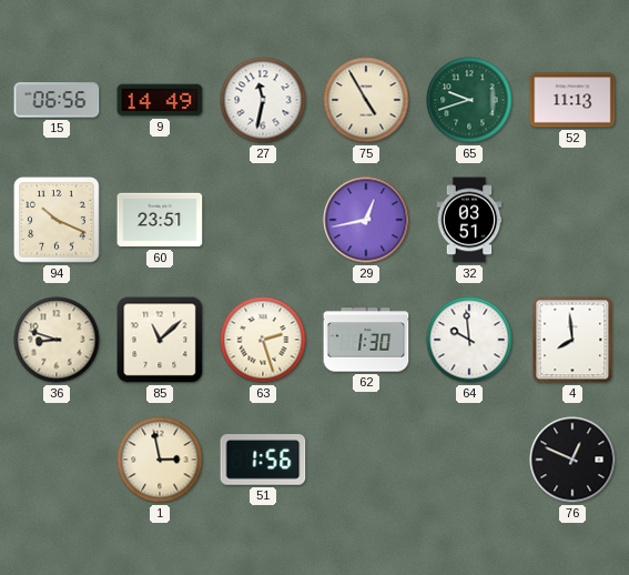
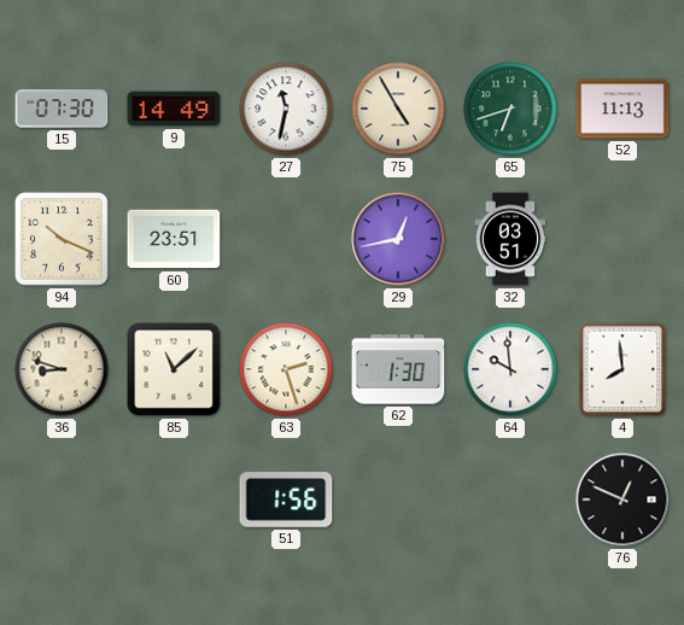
15: 06:56 -> 07:30 (62, 109)
65: 9:42 -> 6:42 (510, 109)
1: 2:58 -> none (160, 460)
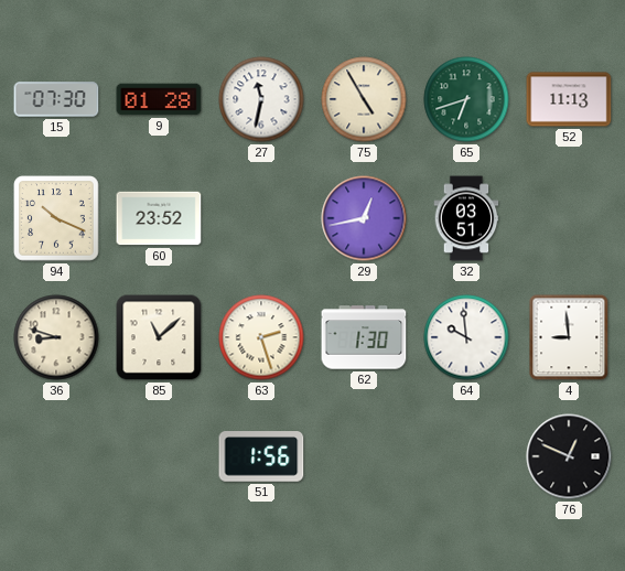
9: 14:49 -> 01:28 (159, 99)
60: 23:51 -> 23:52 (159, 218)
4: 7:59 -> 8:59 (569, 337)
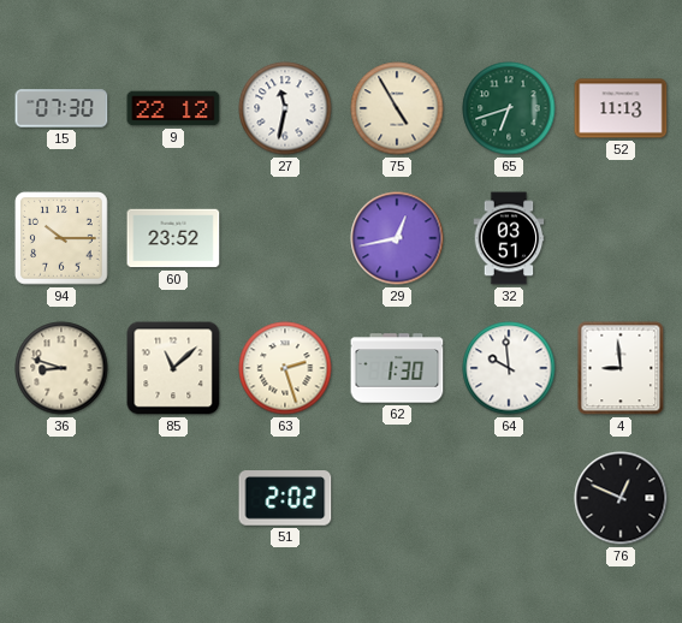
9: 01:28 -> 22:12 (173, 108)
94: 10:19 -> 10:15 (61, 238)
51: 1:56 -> 2:02 (285, 498)
